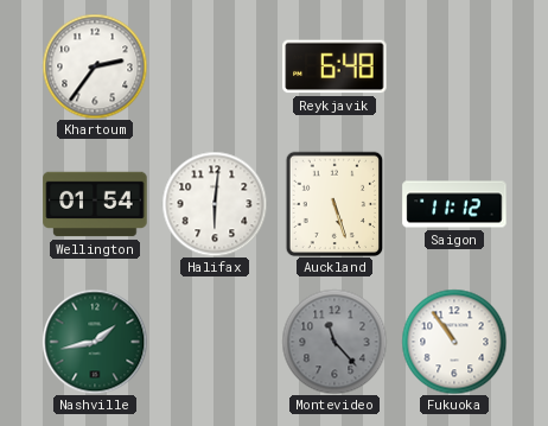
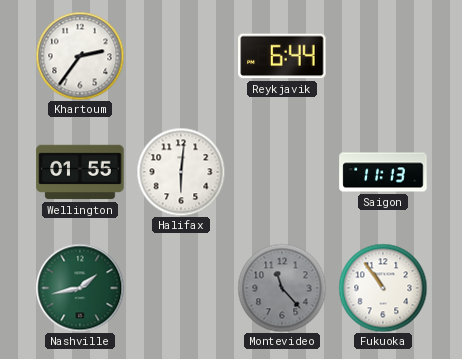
Reykjavik: 6:48 -> 6:44 (282, 56)
Wellington: 01:54 -> 01:55 (80, 172)
Auckland: 5:27 -> none (334, 204)
Saigon: 11:12 -> 11:13 (383, 172)
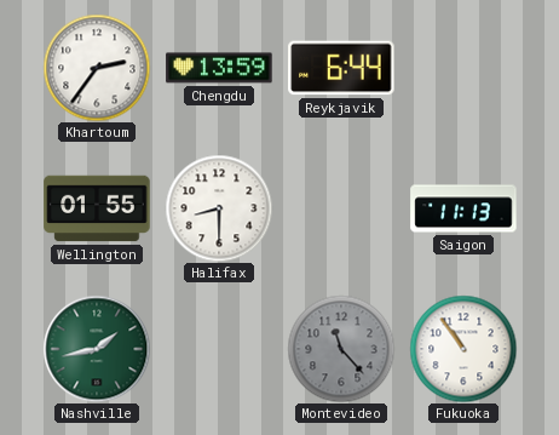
Chengdu: none -> 13:59 (219, 68)
Halifax: 6:01 -> 8:30 (219, 208)
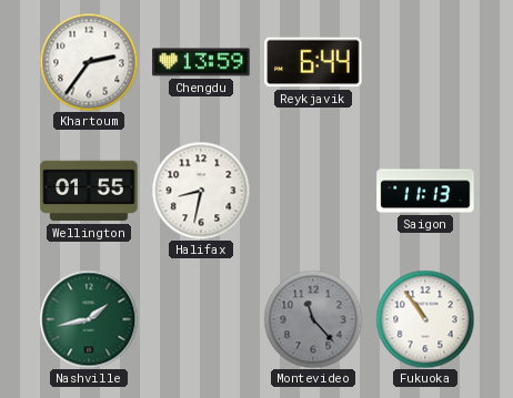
Halifax: 8:30 -> 8:32 (201, 191)
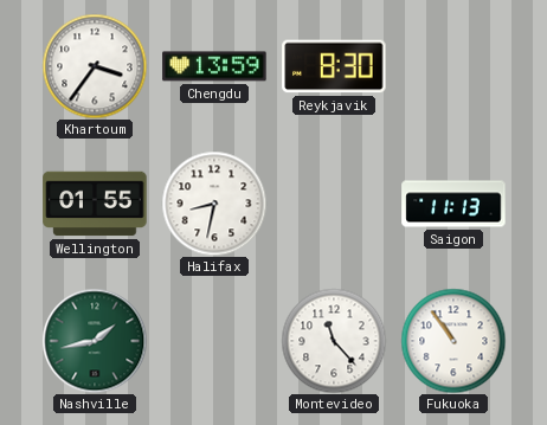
Khartoum: 2:36 -> 3:36 (95, 66)
Reykjavik: 6:44 -> 8:30 (334, 66)
Montevideo dial: grey -> white (334, 341)
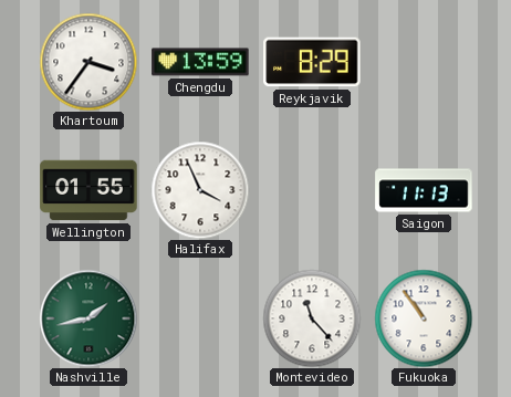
Reykjavik: 8:30 -> 8:29 (312, 62)
Halifax: 8:32 -> 3:56 (200, 190)
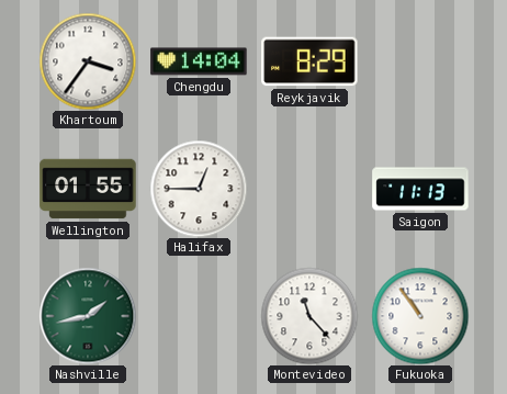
Chengdu: 13:59 -> 14:04 (199, 61)
Halifax: 3:56 -> 12:45 (199, 189)
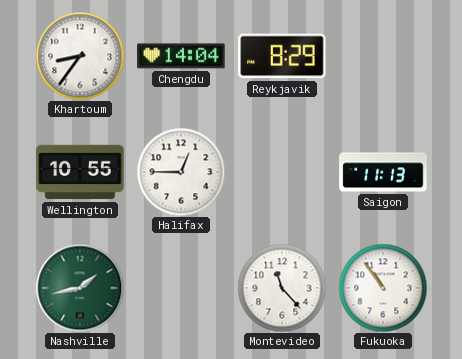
Khartoum: 3:36 -> 8:36 (80, 56)
Wellington: 01:55 -> 10:55 (80, 172)
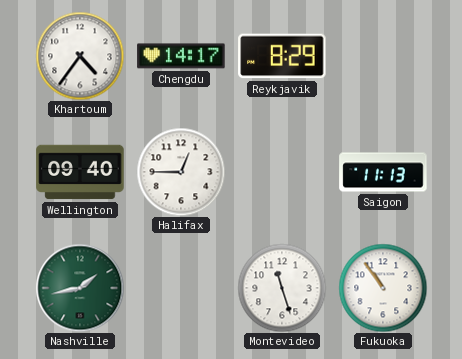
Khartoum: 8:36 -> 4:36 (80, 56)
Chengdu: 14:04 -> 14:17 (181, 56)
Wellington: 10:55 -> 09:40 (80, 172)
Montevideo: 11:23 -> 11:27 (282, 288)
